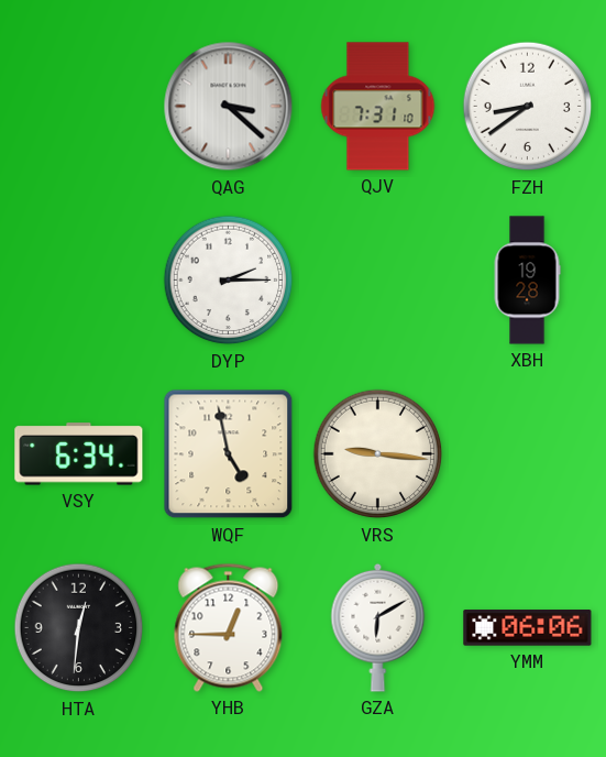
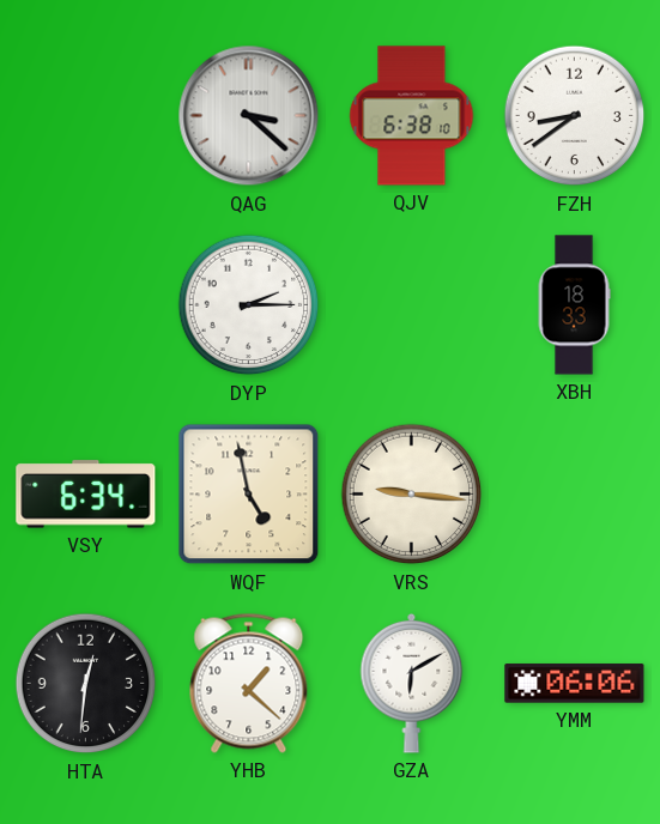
QJV: 7:31 -> 6:38 (412, 116)
XBH: 19:28 -> 18:33 (574, 305)
YHB: 12:45 -> 1:22 (249, 683)
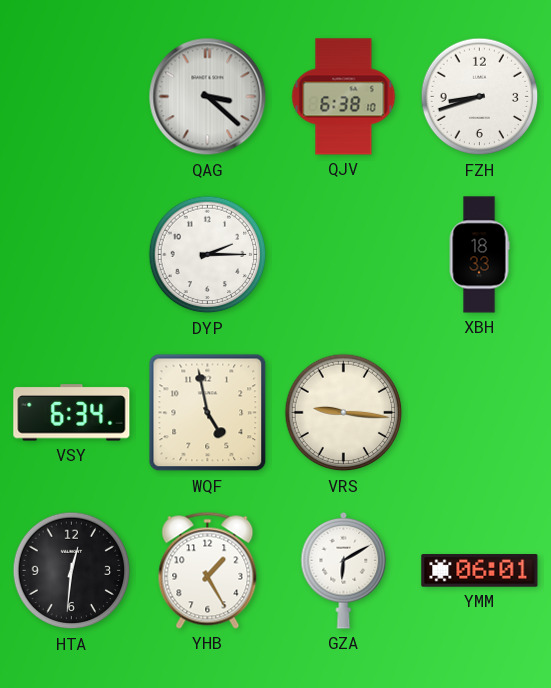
FZH: 8:39 -> 8:42 (480, 97)
YHB: 1:22 -> 1:25 (208, 570)
YMM: 06:06 -> 06:01 (480, 571)
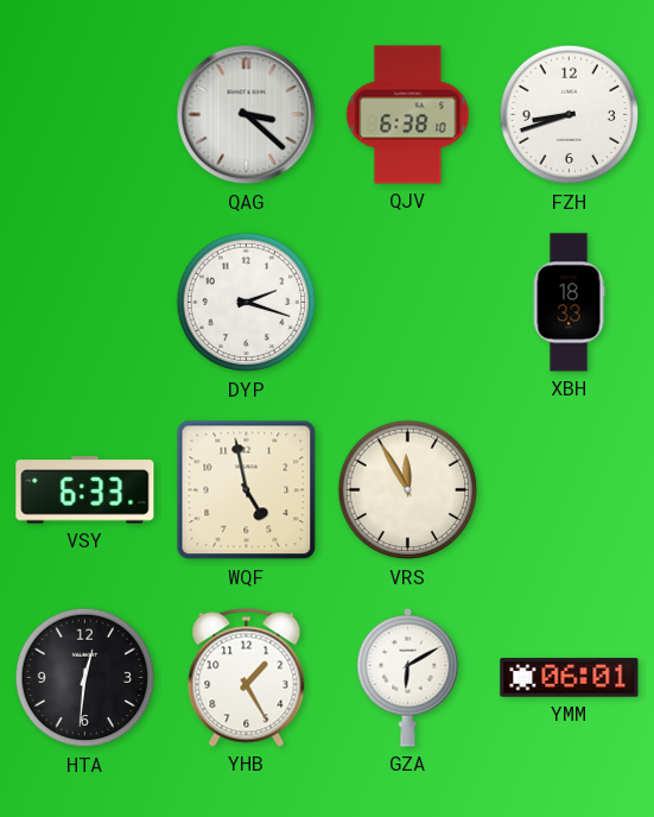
DYP: 2:15 -> 2:18 (247, 303)
VSY: 6:34 -> 6:33 (85, 490)
VRS: 9:16 -> 11:55 (408, 490)
